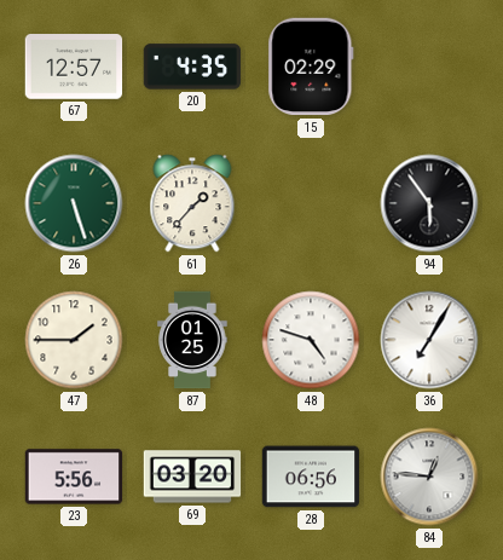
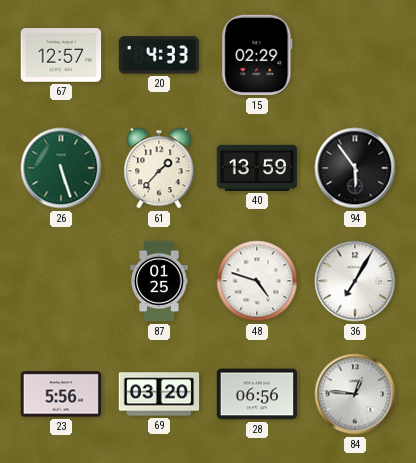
20: 4:35 -> 4:33 (159, 55)
40: none -> 13:59 (257, 168)
47: 1:45 -> none (74, 340)
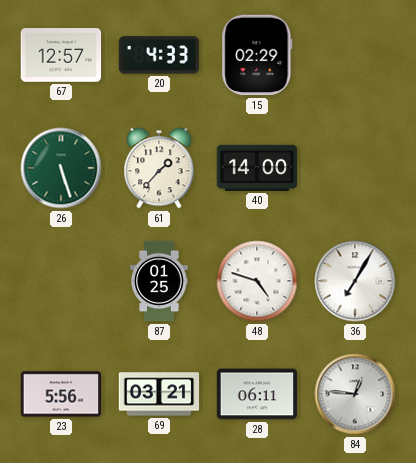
40: 13:59 -> 14:00 (257, 168)
94: 5:54 -> none (355, 168)
69: 03:20 -> 03:21 (159, 394)
28: 06:56 -> 06:11 (257, 394)
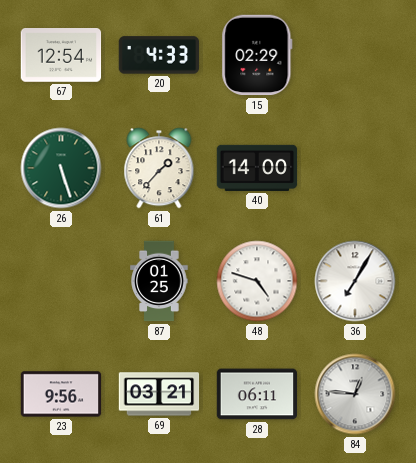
67: 12:57 -> 12:54 (61, 55)
23: 5:56 -> 9:56 (61, 394)
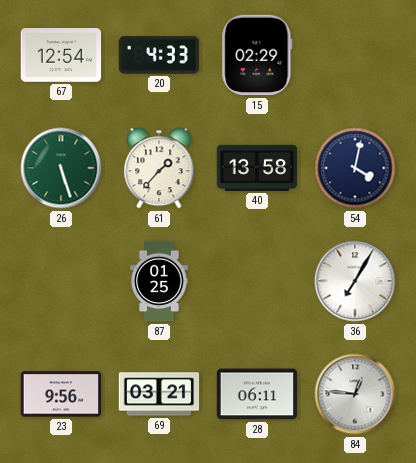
40: 14:00 -> 13:58 (257, 168)
54: none -> 4:02 (355, 168)
48: 4:48 -> none (257, 281)
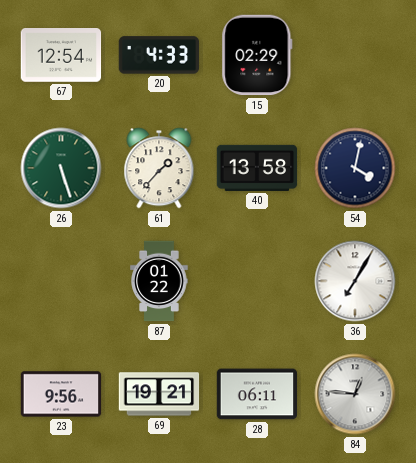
87: 01:25 -> 01:22 (159, 281)
69: 03:21 -> 19:21 (159, 394)
